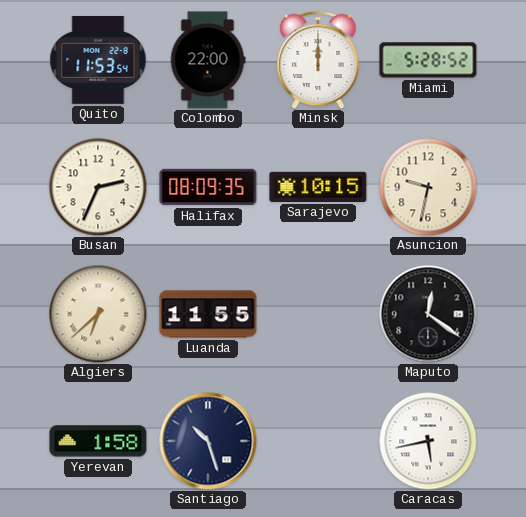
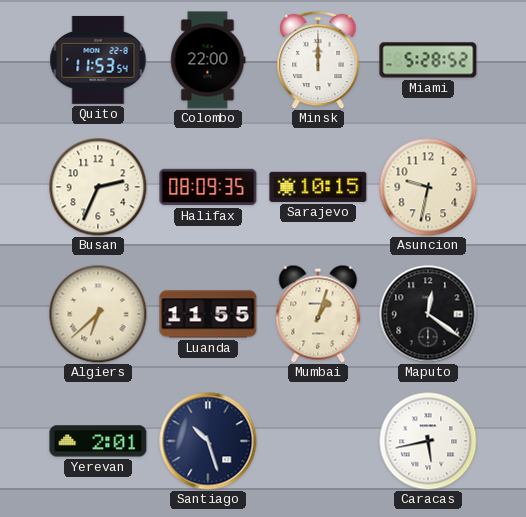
Mumbai: none -> 1:03 (318, 314)
Yerevan: 1:58 -> 2:01 (98, 441)
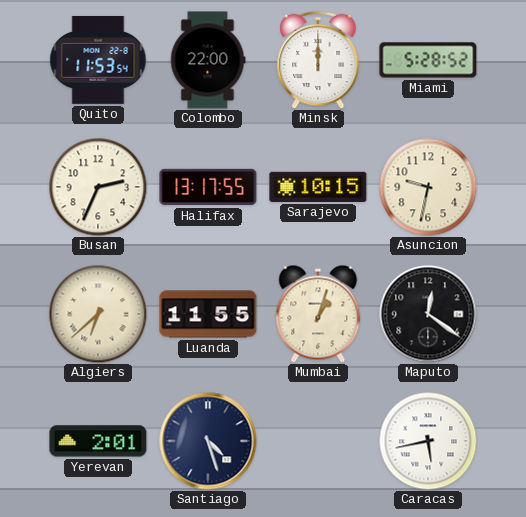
Halifax: 08:09 -> 13:17 (208, 187)
Santiago: 10:27 -> 4:27 (208, 441)
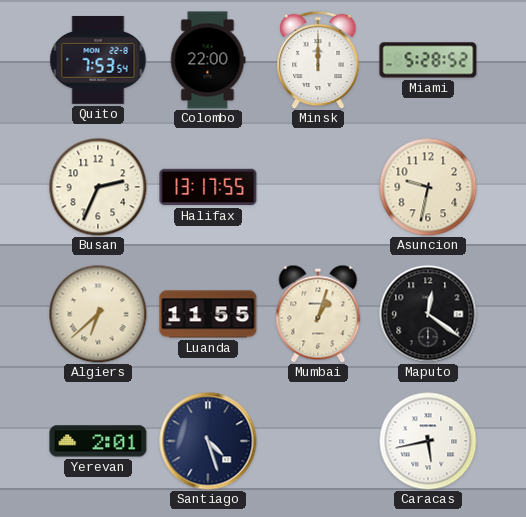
Quito: 11:53 -> 7:53 (98, 60)
Sarajevo: 10:15 -> none (318, 187)
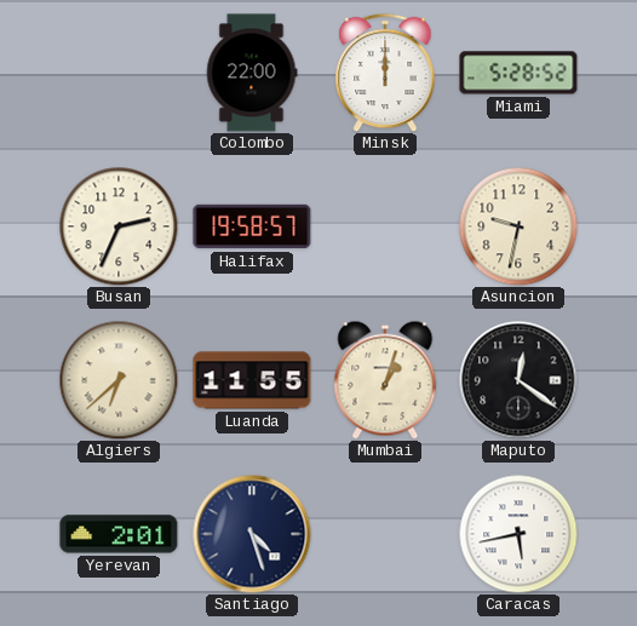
Quito: 7:53 -> none (98, 60)
Halifax: 13:17 -> 19:58 (252, 226)
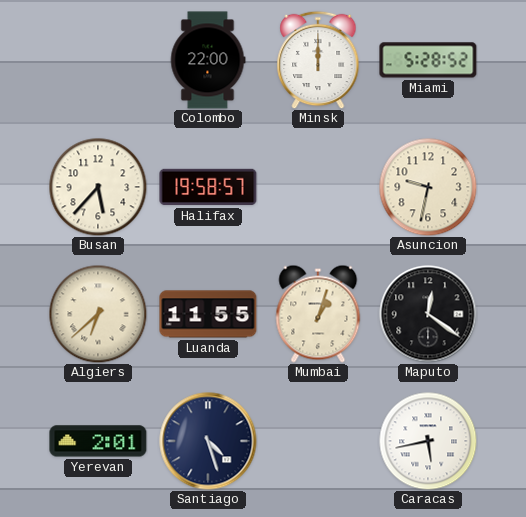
Busan: 2:34 -> 5:37 (98, 187)
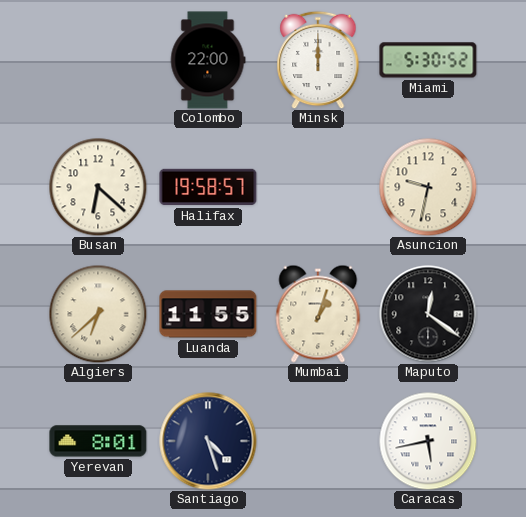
Miami: 5:28 -> 5:30 (428, 60)
Busan: 5:37 -> 6:22 (98, 187)
Yerevan: 2:01 -> 8:01 (98, 441)
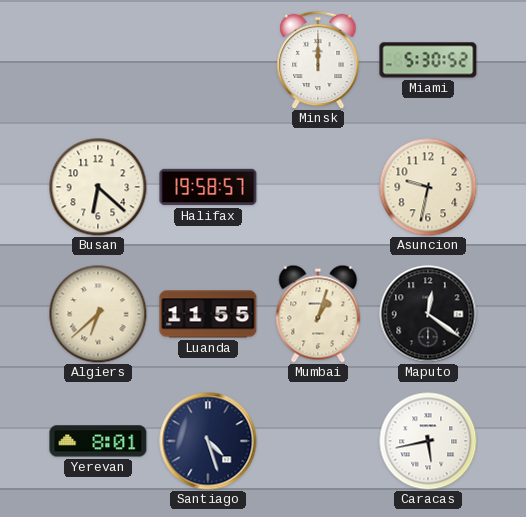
Colombo: 22:00 -> none (208, 60)
